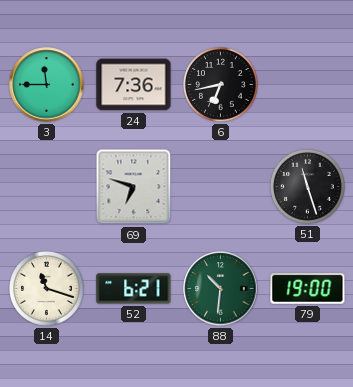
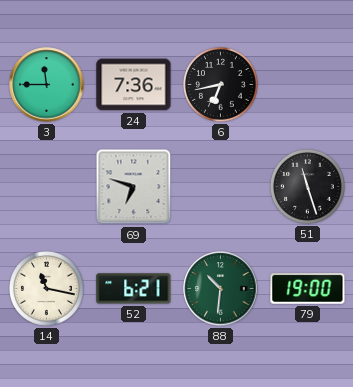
14: 11:18 -> 11:17 (47, 289)
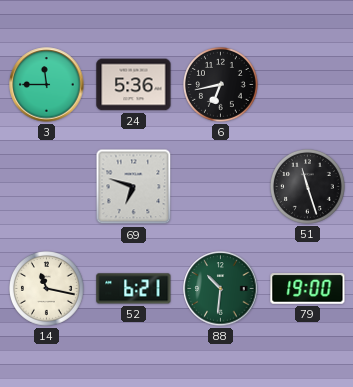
24: 7:36 -> 5:36 (134, 85)
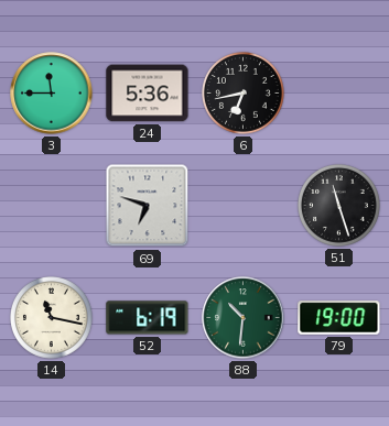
52: 6:21 -> 6:19 (148, 318)
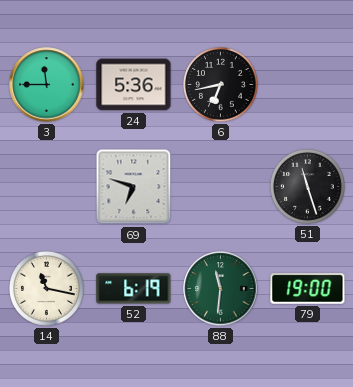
88: 10:31 -> 11:31 (221, 289)
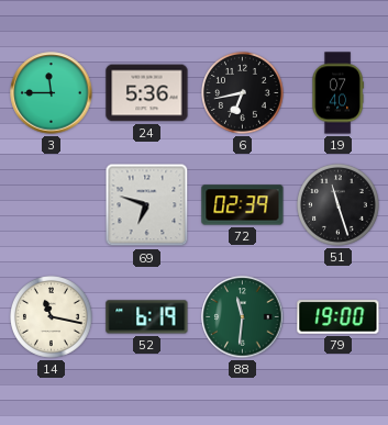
19: none -> 07:40 (337, 93)
72: none -> 02:39 (243, 205)
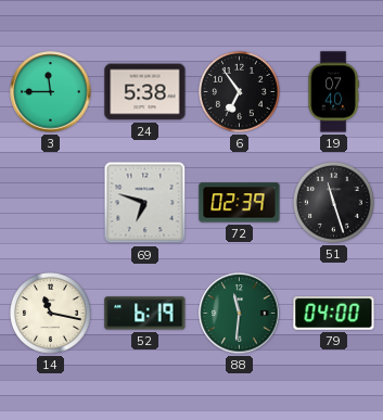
24: 5:36 -> 5:38 (145, 92)
6: 6:43 -> 6:54 (240, 92)
79: 19:00 -> 04:00 (334, 314)
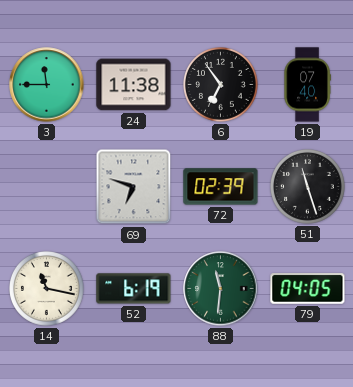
24: 5:38 -> 11:38 (134, 85)
79: 04:00 -> 04:05 (308, 289)
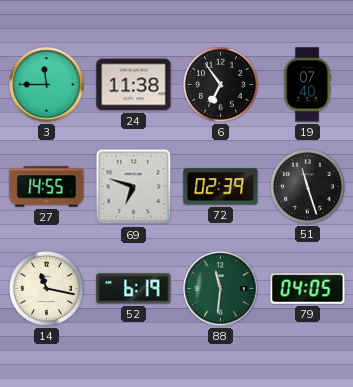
27: none -> 14:55 (47, 187)
